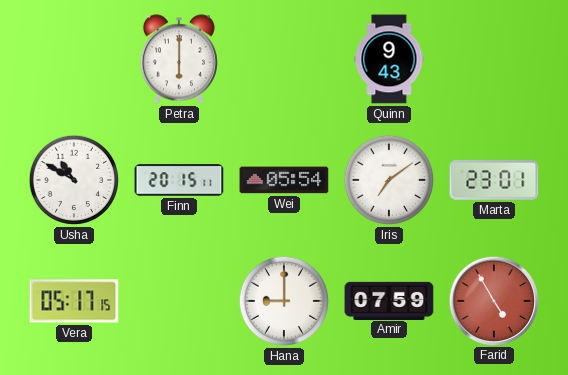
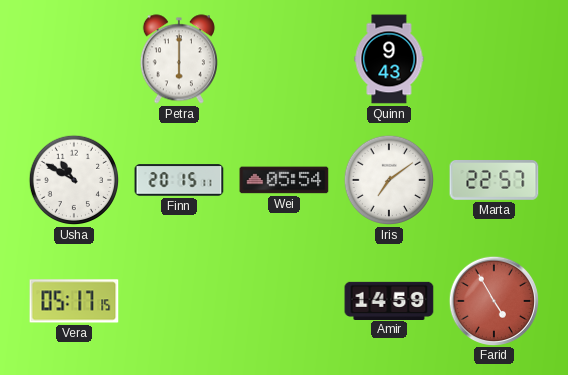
Marta: 23:01 -> 22:57 (494, 181)
Hana: 9:00 -> none (284, 301)
Amir: 07:59 -> 14:59 (389, 300)
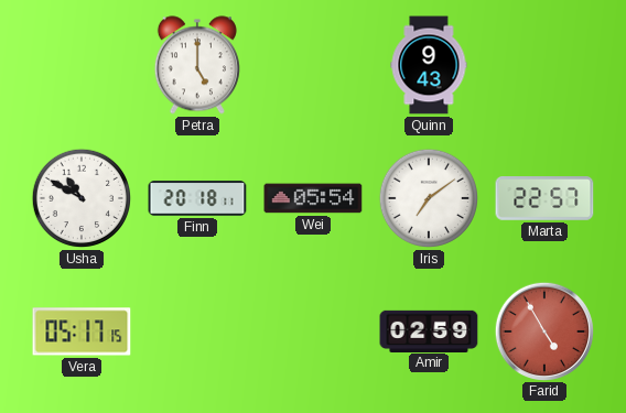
Petra: 6:00 -> 5:00 (197, 65)
Finn: 20:15 -> 20:18 (197, 198)
Amir: 14:59 -> 02:59 (429, 330)
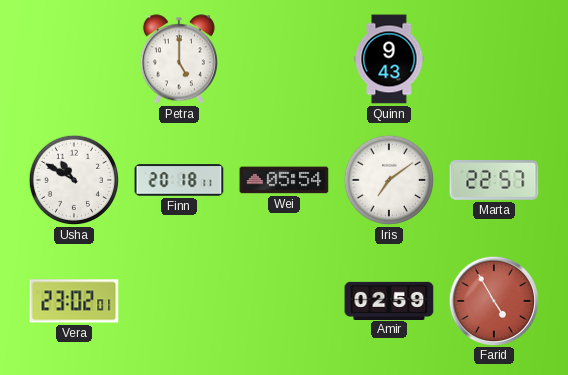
Vera: 05:17 -> 23:02 (74, 301)
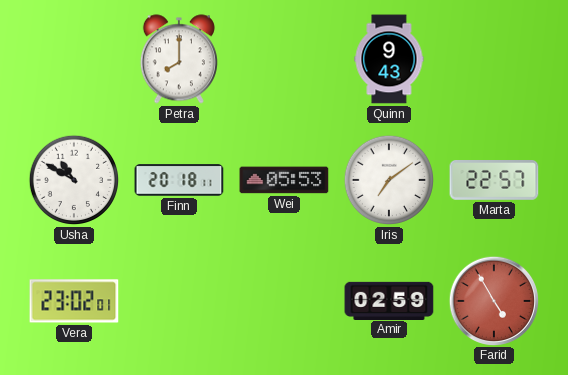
Petra: 5:00 -> 8:00 (179, 59)
Wei: 05:54 -> 05:53 (284, 180)
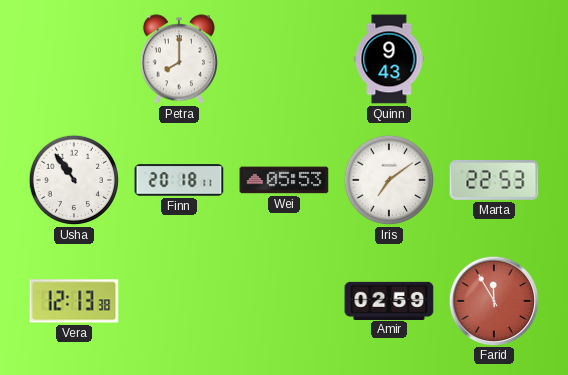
Usha: 10:50 -> 10:54 (74, 180)
Marta: 22:57 -> 22:53 (494, 181)
Vera: 23:02 -> 12:13 (74, 301)
Farid: 4:55 -> 11:55 (493, 300)
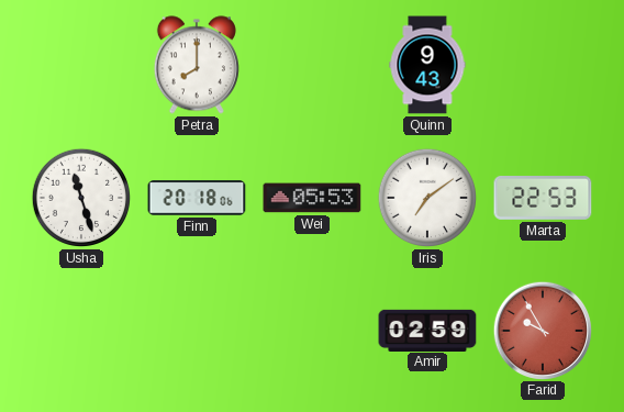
Usha: 10:54 -> 11:27 (81, 198)
Finn: 20:18:11 -> 20:18:06 (197, 198)
Vera: 12:13 -> none (74, 301)
Farid: 11:55 -> 9:55 (542, 330)
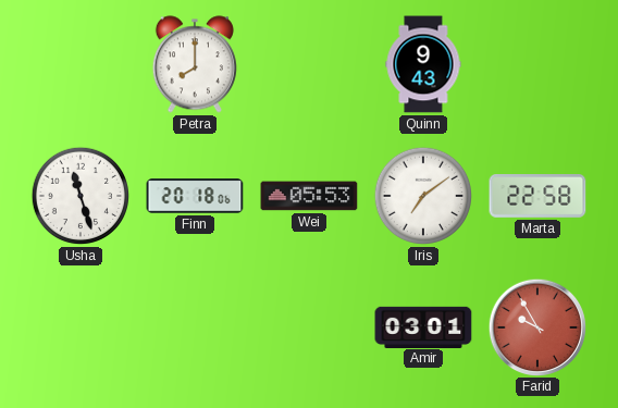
Marta: 22:53 -> 22:58 (537, 197)
Amir: 02:59 -> 03:01 (423, 326)
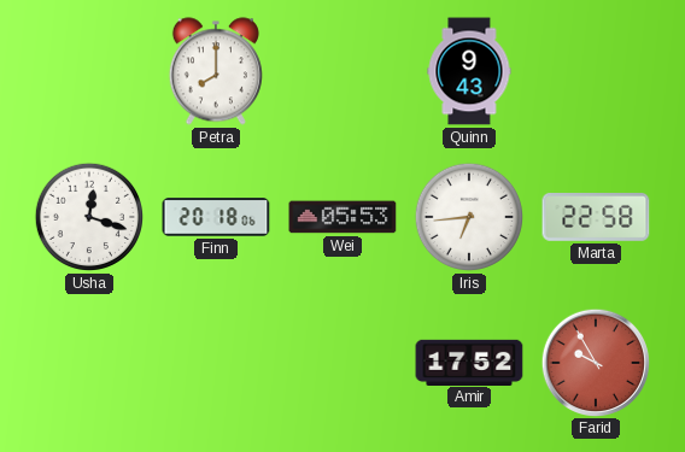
Usha: 11:27 -> 12:18 (89, 217)
Iris: 7:09 -> 6:44 (469, 217)
Amir: 03:01 -> 17:52 (469, 362)
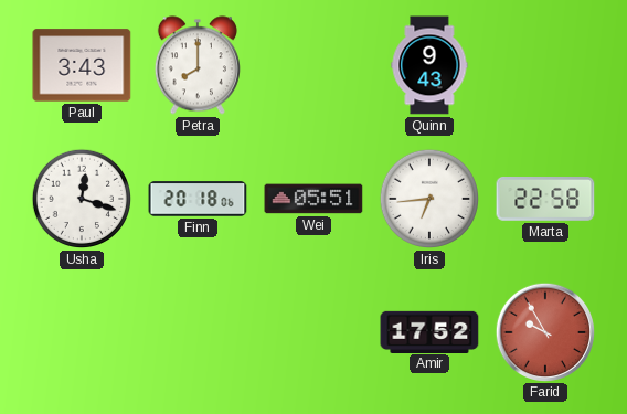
Paul: none -> 3:43 (82, 65)
Wei: 05:53 -> 05:51 (313, 199)
